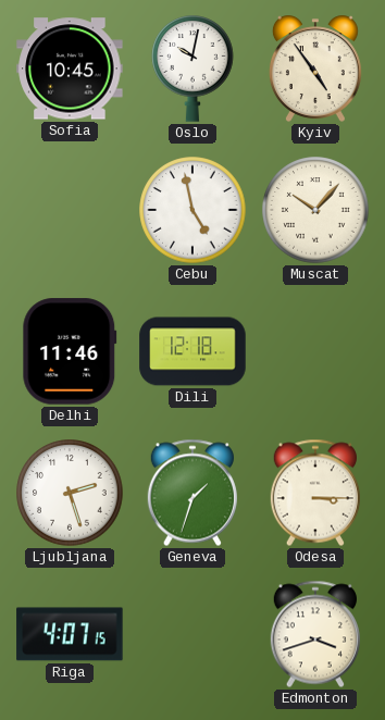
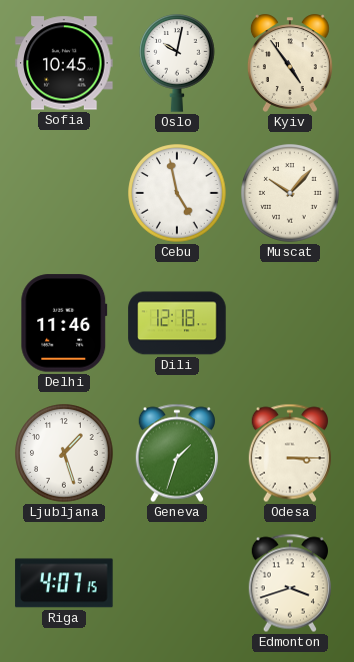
Ljubljana: 2:27 -> 1:27 (64, 453)
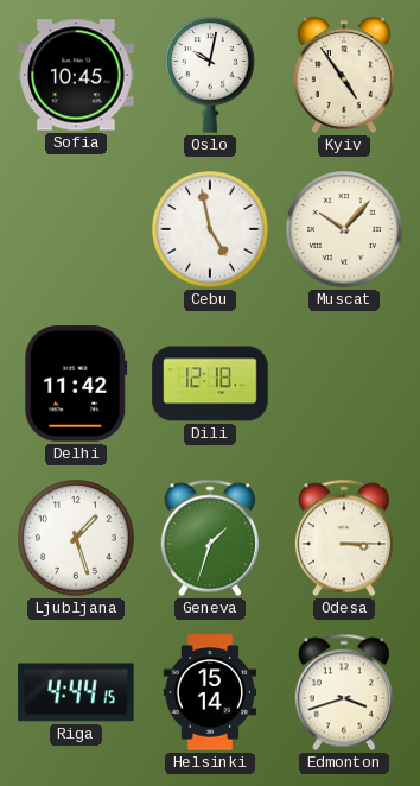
Delhi: 11:46 -> 11:42 (76, 384)
Riga: 4:07 -> 4:44 (76, 692)
Helsinki: none -> 15:14 (210, 692)
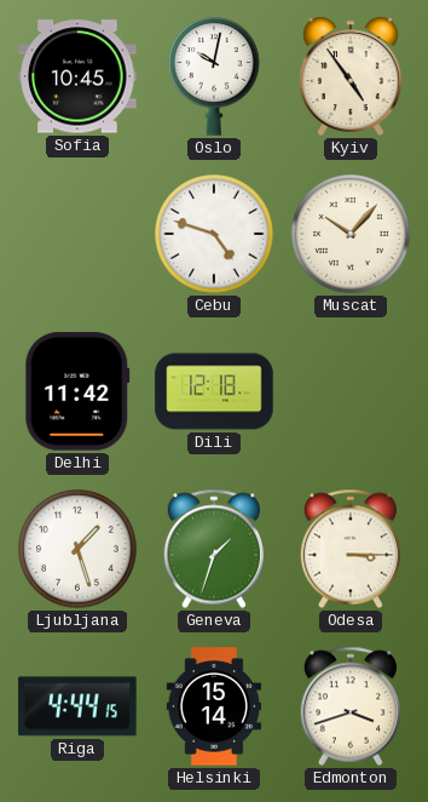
Cebu: 4:58 -> 4:48 (214, 234)
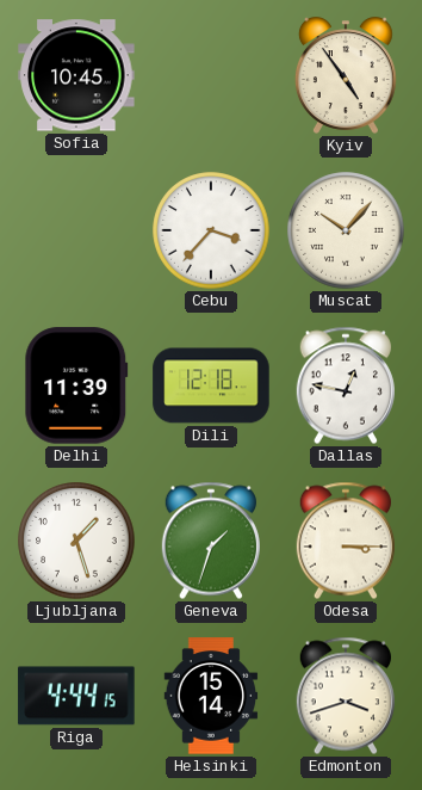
Oslo: 10:02 -> none (214, 78)
Cebu: 4:48 -> 3:37 (211, 230)
Delhi: 11:42 -> 11:39 (76, 385)
Dallas: none -> 12:47 (346, 385)
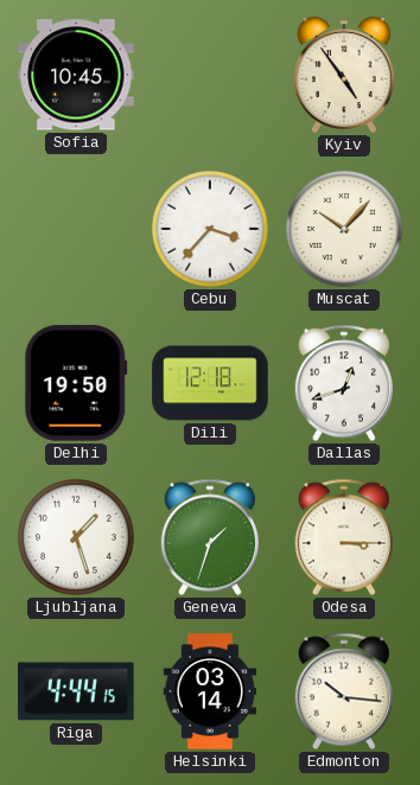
Delhi: 11:39 -> 19:50 (76, 383)
Dallas: 12:47 -> 12:42 (344, 383)
Helsinki: 15:14 -> 03:14 (210, 691)
Edmonton: 3:42 -> 10:16 (344, 691)
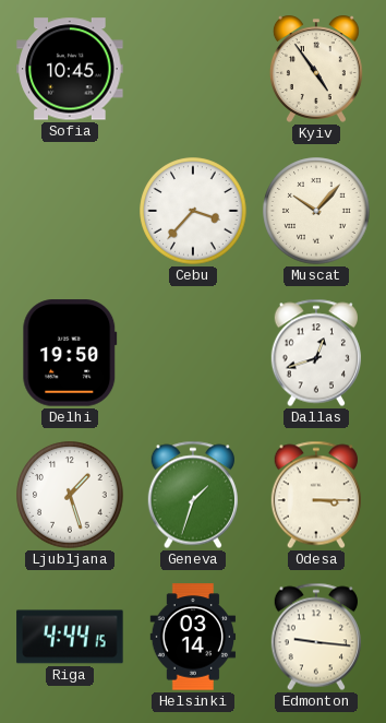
Dili: 12:18 -> none (210, 383)
Edmonton: 10:16 -> 9:16 (316, 637)
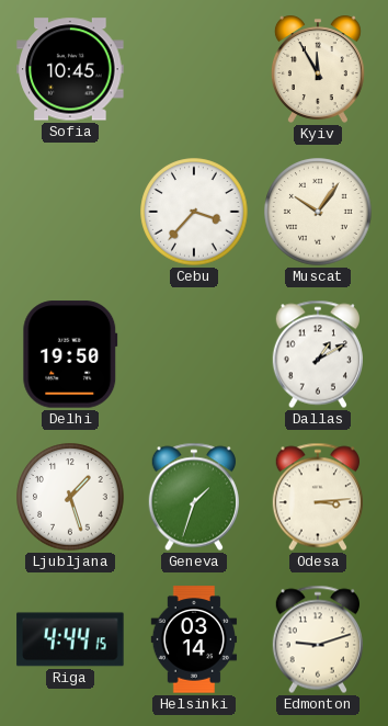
Kyiv: 4:54 -> 11:55 (318, 69)
Muscat: 10:07 -> 10:06 (318, 212)
Dallas: 12:42 -> 1:10 (318, 354)
Odesa: 3:15 -> 3:14 (318, 497)
Edmonton: 9:16 -> 9:12 (318, 639)
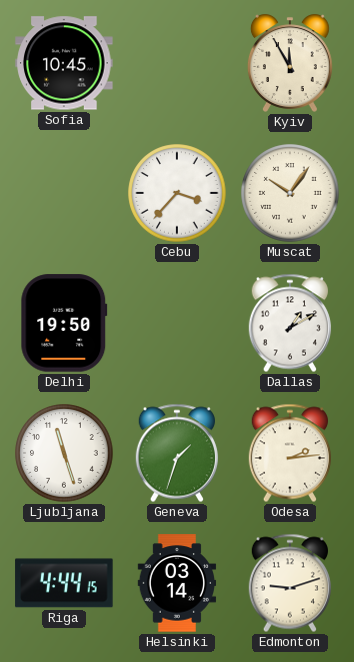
Ljubljana: 1:27 -> 11:27 (64, 453)
Odesa: 3:14 -> 2:14 (290, 453)
